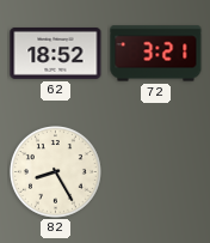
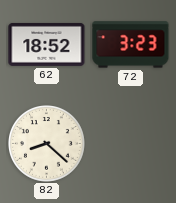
72: 3:21 -> 3:23 (131, 45)
82: 8:25 -> 8:22 (47, 144)
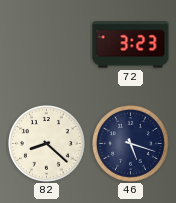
62: 18:52 -> none (47, 44)
46: none -> 5:18 (131, 144)
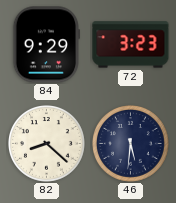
84: none -> 9:29 (46, 45)
46: 5:18 -> 5:31 (131, 144)
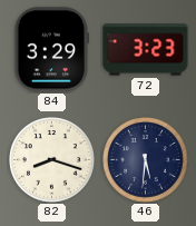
84: 9:29 -> 3:29 (51, 50)
82: 8:22 -> 8:18 (52, 160)
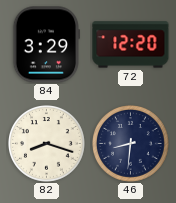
72: 3:23 -> 12:20 (131, 45)
46: 5:31 -> 8:31 (131, 144)
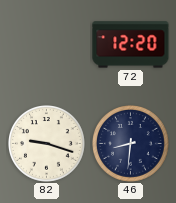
84: 3:29 -> none (46, 45)
82: 8:18 -> 9:18 (47, 144)
